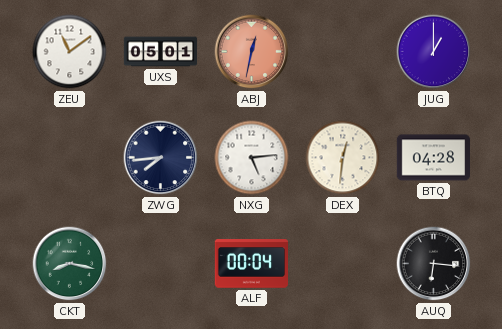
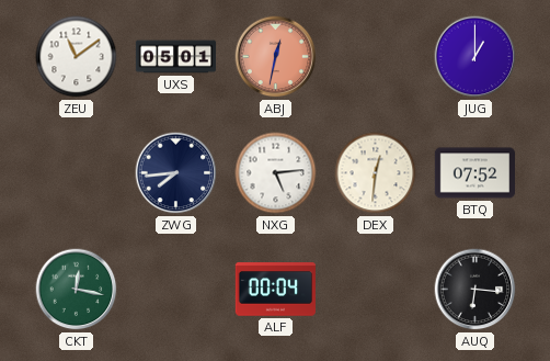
BTQ: 04:28 -> 07:52 (475, 173)
CKT: 8:17 -> 12:17 (77, 290)
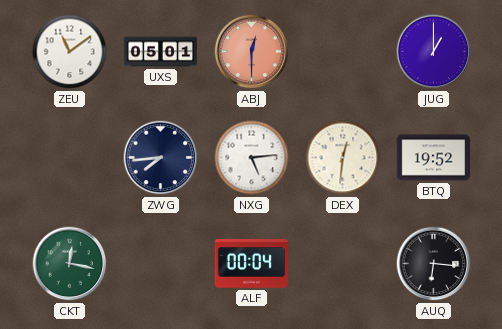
ABJ: 12:32 -> 12:30 (252, 52)
BTQ: 07:52 -> 19:52 (434, 158)
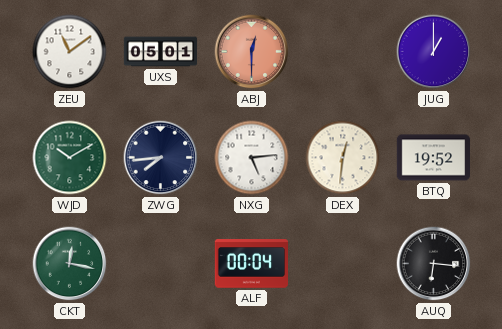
WJD: none -> 10:10 (70, 158)
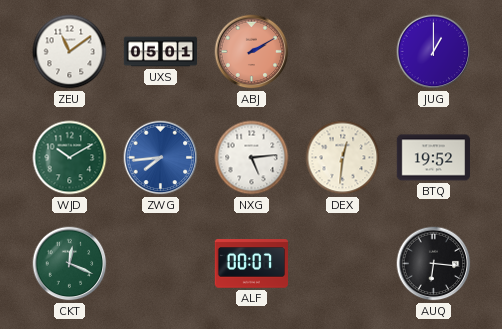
ABJ: 12:30 -> 2:10 (252, 52)
ZWG dial: navy -> blue (161, 158)
CKT: 12:17 -> 12:19 (70, 264)
ALF: 00:04 -> 00:07 (251, 264)
